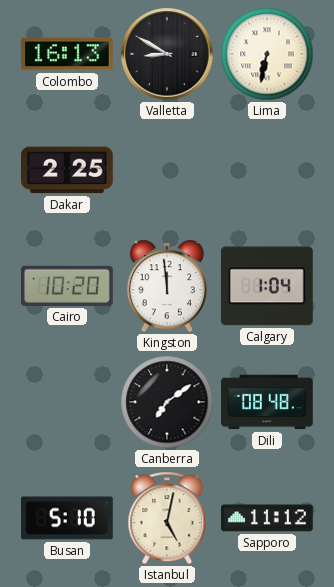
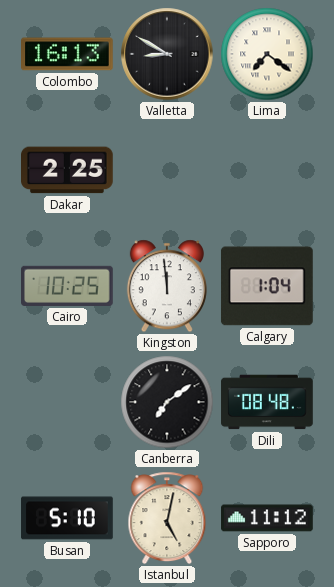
Lima: 6:32 -> 7:21 (267, 54)
Cairo: 10:20 -> 10:25 (68, 286)
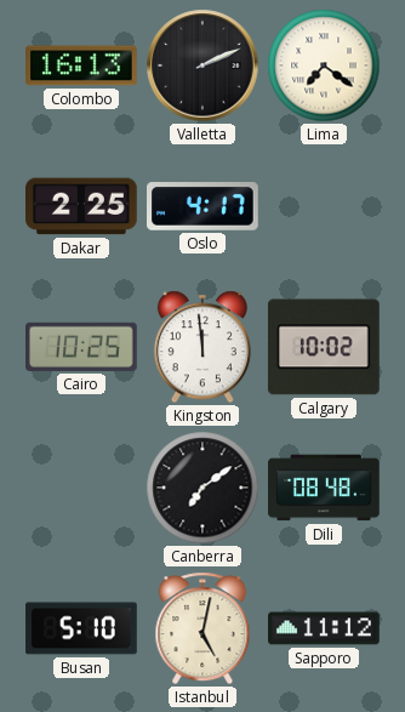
Valletta: 8:50 -> 2:11 (202, 65)
Oslo: none -> 4:17 (204, 206)
Calgary: 1:04 -> 10:02 (324, 347)
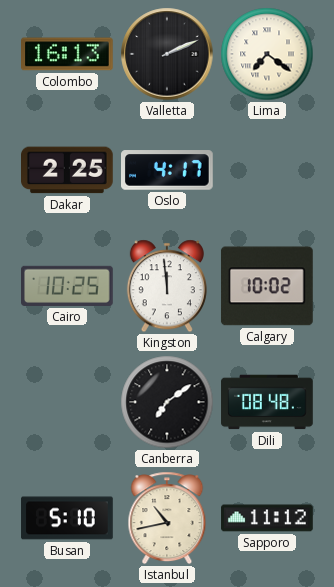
Istanbul: 5:02 -> 10:43 (167, 518)
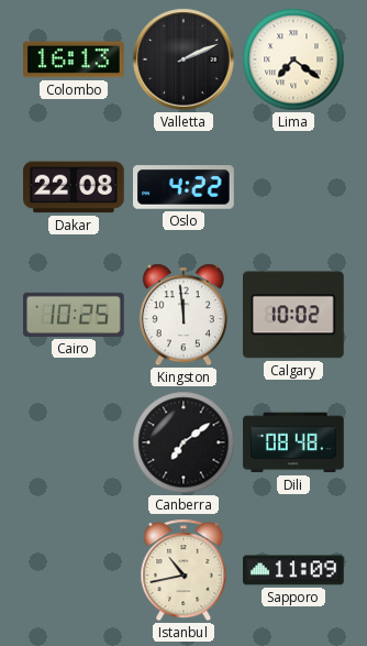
Dakar: 2:25 -> 22:08 (75, 187)
Oslo: 4:17 -> 4:22 (185, 187)
Busan: 5:10 -> none (67, 518)
Sapporo: 11:12 -> 11:09 (293, 570)
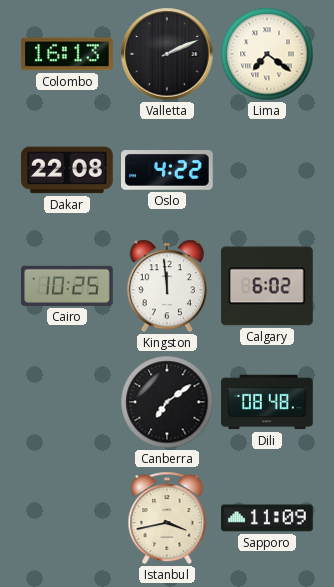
Calgary: 10:02 -> 6:02 (267, 286)
Istanbul: 10:43 -> 3:43 (167, 518)
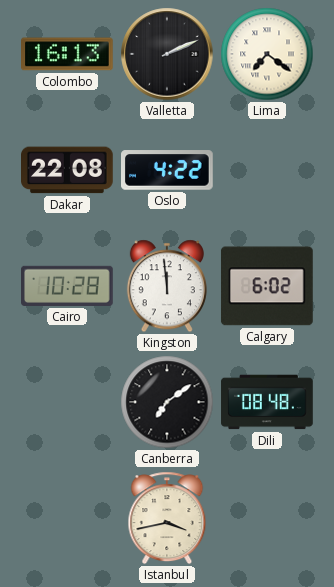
Cairo: 10:25 -> 10:28 (68, 286)
Sapporo: 11:09 -> none (267, 518)
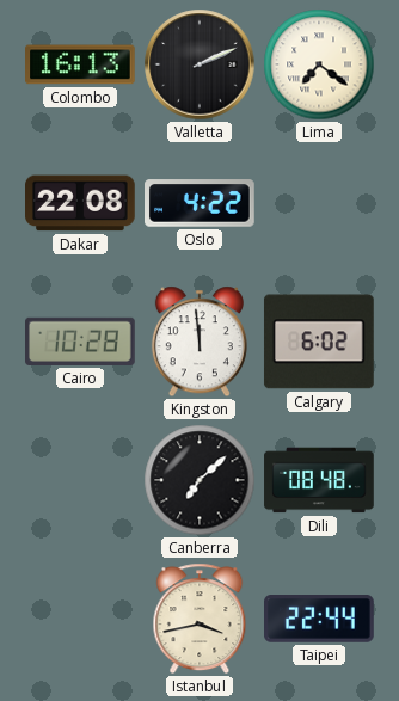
Canberra: 7:09 -> 7:08 (199, 480)
Taipei: none -> 22:44 (320, 619)
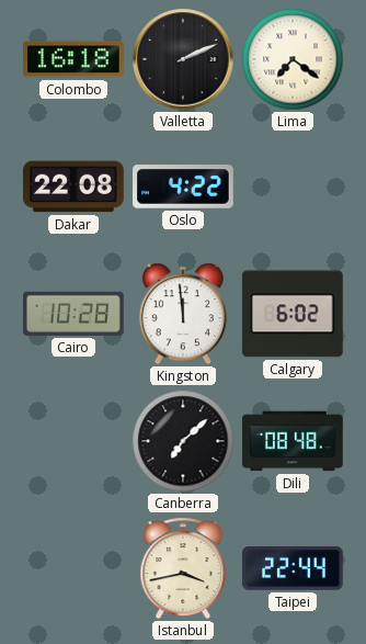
Colombo: 16:13 -> 16:18 (75, 59)
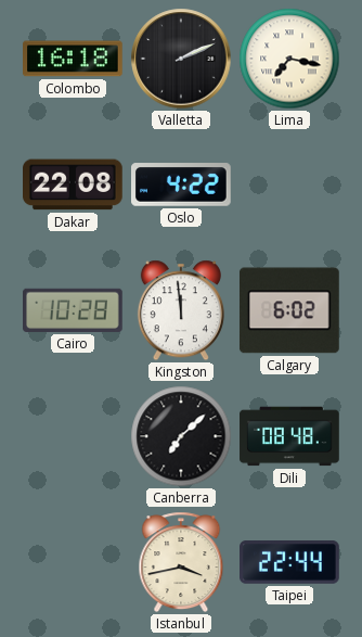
Lima: 7:21 -> 7:17 (289, 59)
